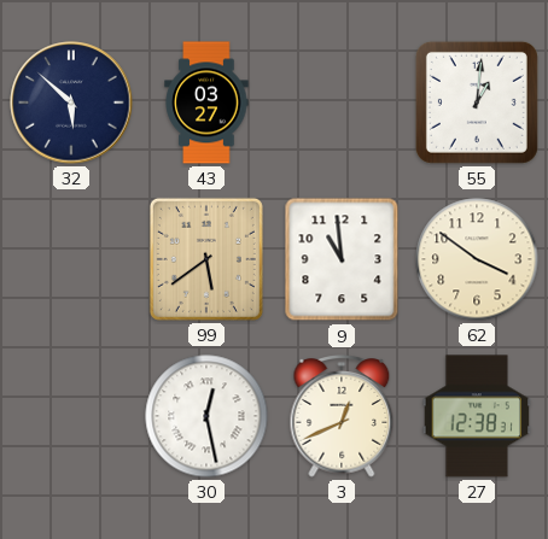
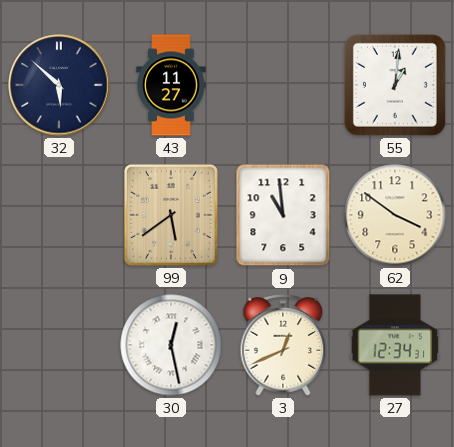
43: 03:27 -> 11:27 (171, 85)
27: 12:38 -> 12:34 (395, 345)
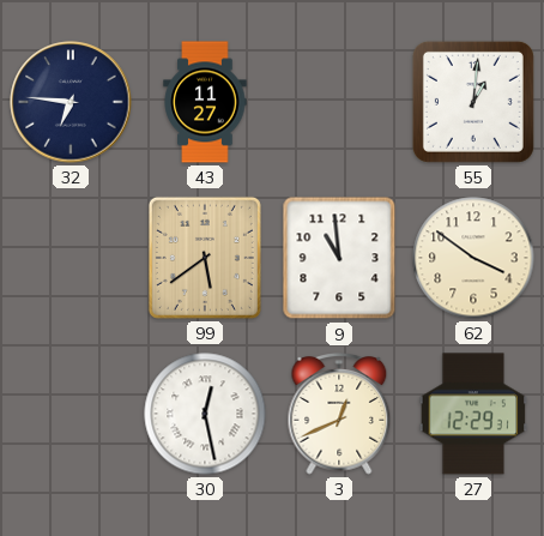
32: 5:52 -> 6:46 (71, 102)
27: 12:34 -> 12:29 (473, 414)
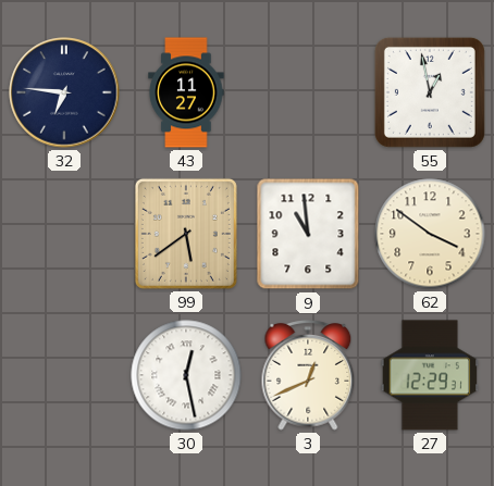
55: 1:01 -> 12:58 (430, 92)
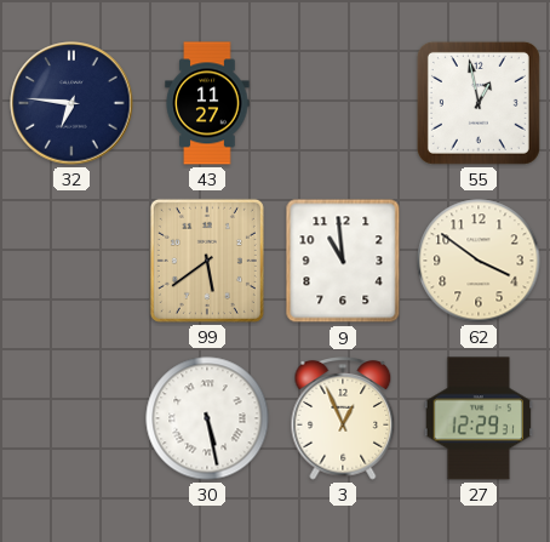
30: 12:28 -> 5:28 (207, 418)
3: 12:41 -> 12:56 (343, 420)
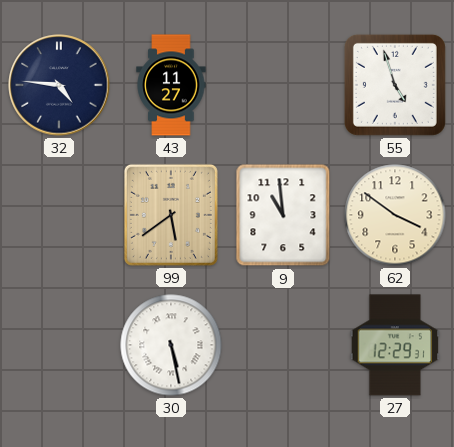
32: 6:46 -> 4:46 (59, 85)
55: 12:58 -> 4:57 (395, 85)
3: 12:56 -> none (343, 420)
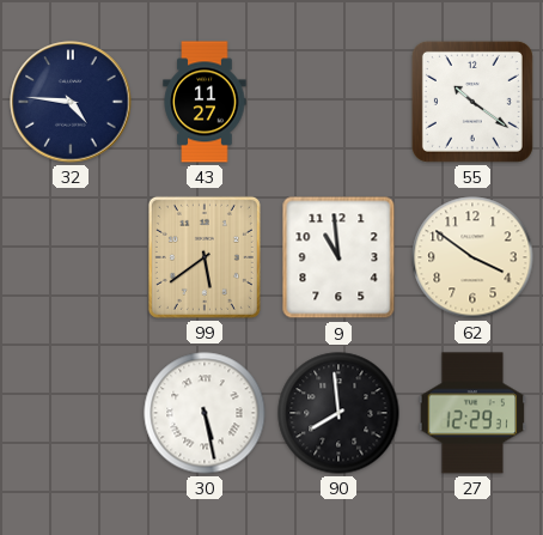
55: 4:57 -> 10:21 (472, 102)
90: none -> 7:59 (338, 413)
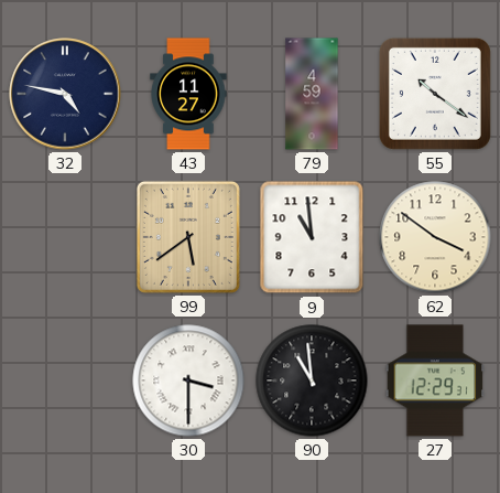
32: 4:46 -> 4:47 (65, 94)
79: none -> 4:59 (312, 94)
30: 5:28 -> 3:30 (188, 381)
90: 7:59 -> 10:59 (312, 381)
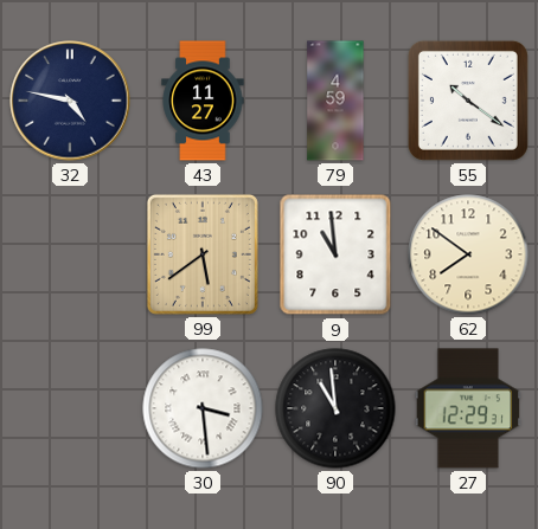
62: 3:51 -> 7:51 (468, 254)
30: 3:30 -> 3:29 (203, 408)
